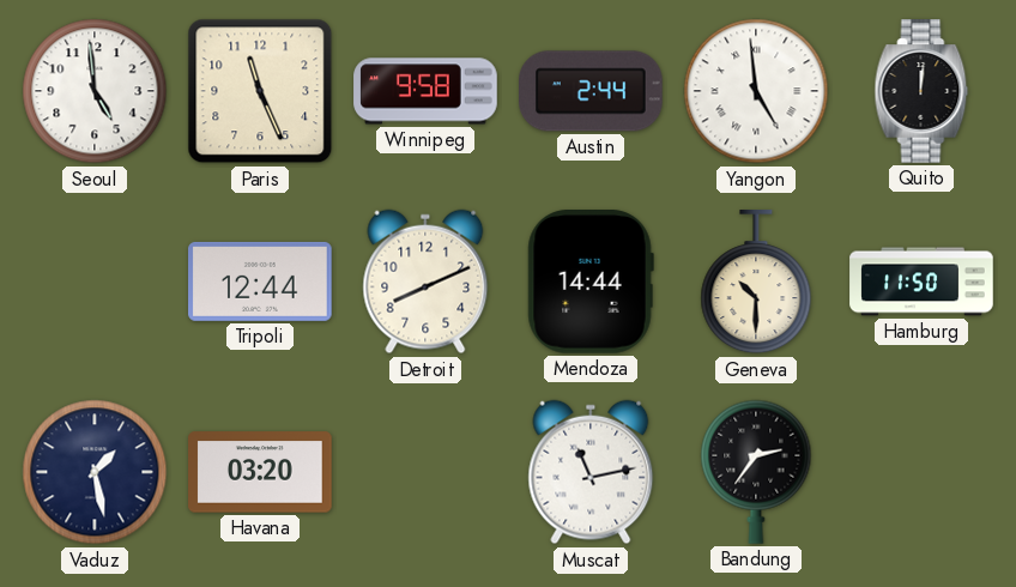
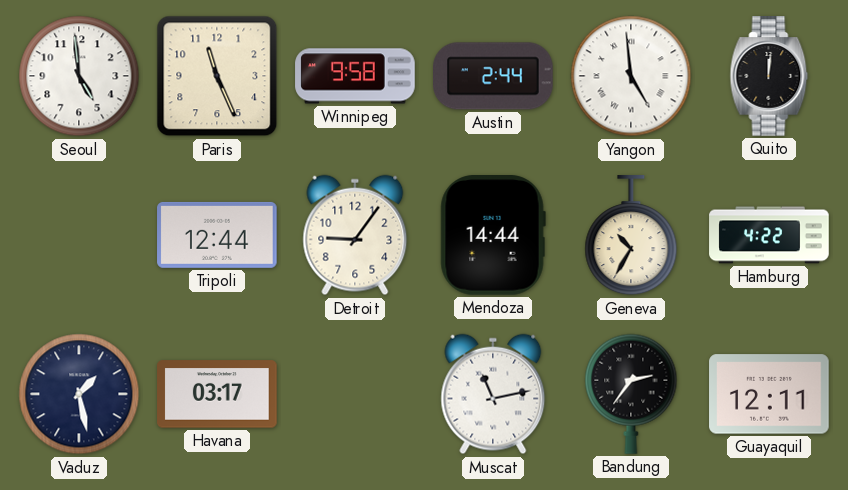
Detroit: 8:11 -> 9:06 (355, 235)
Geneva: 10:30 -> 10:35 (631, 236)
Hamburg: 11:50 -> 4:22 (769, 235)
Havana: 03:20 -> 03:17 (217, 394)
Guayaquil: none -> 12:11 (769, 394)
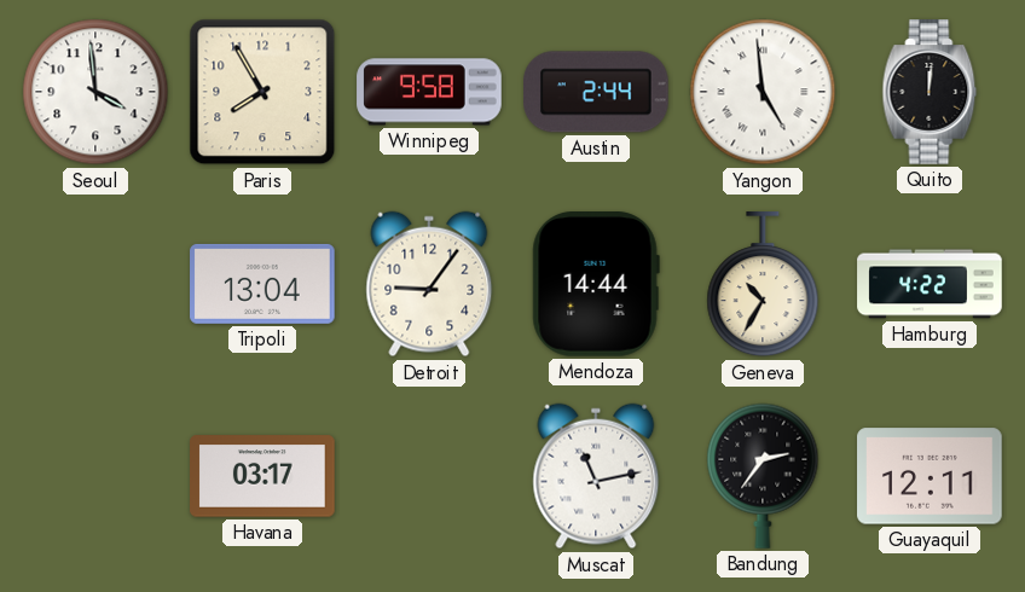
Seoul: 4:59 -> 3:59 (95, 92)
Paris: 11:26 -> 7:55 (262, 92)
Tripoli: 12:44 -> 13:04 (262, 284)
Vaduz: 1:28 -> none (79, 394)
